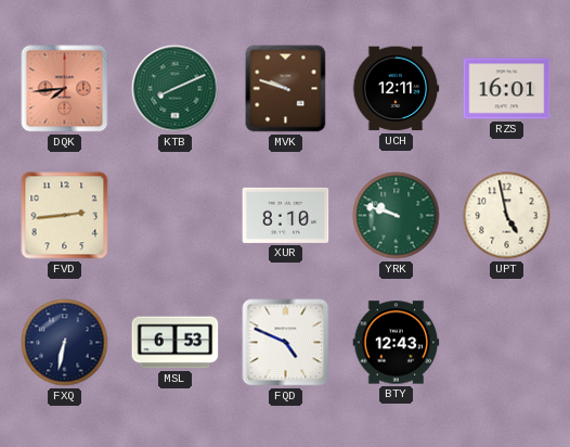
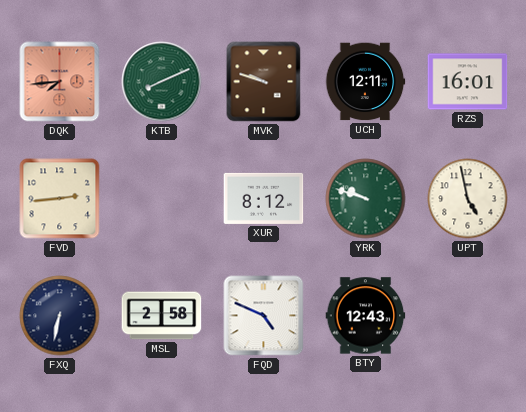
XUR: 8:10 -> 8:12 (264, 198)
MSL: 6:53 -> 2:58 (162, 316)
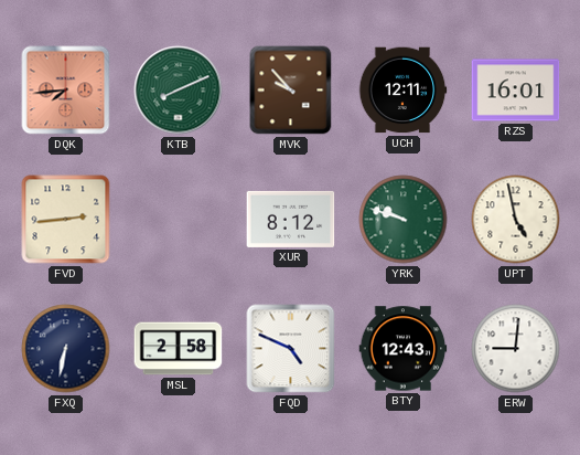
MVK: 9:48 -> 9:53 (291, 91)
ERW: none -> 9:01 (516, 349)
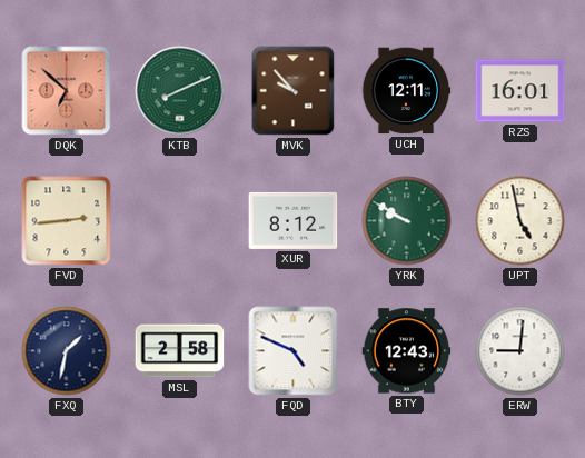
DQK: 7:44 -> 6:52 (67, 91)
YRK: 9:48 -> 9:50 (407, 221)
FXQ: 6:32 -> 1:32 (67, 351)
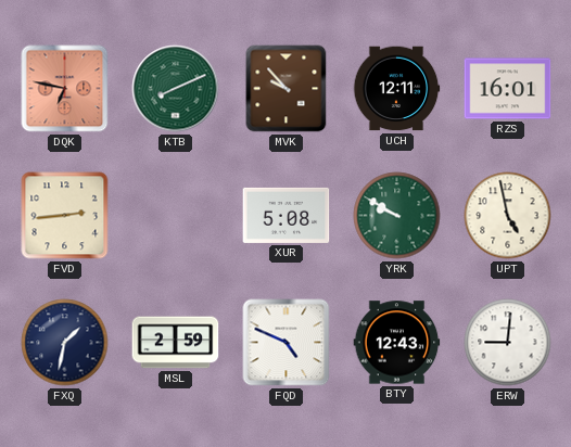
DQK: 6:52 -> 6:47 (65, 89)
XUR: 8:12 -> 5:08 (287, 215)
MSL: 2:58 -> 2:59 (176, 343)
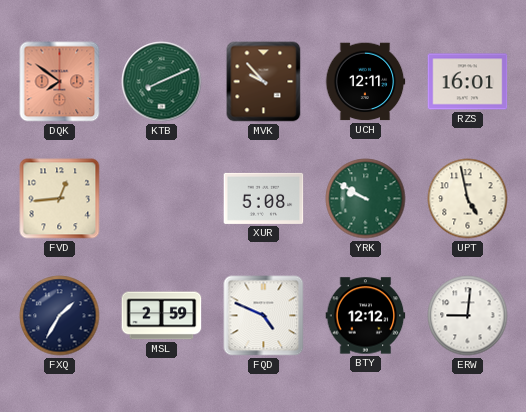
DQK: 6:47 -> 7:51 (60, 82)
FVD: 2:44 -> 12:44 (60, 199)
FXQ: 1:32 -> 1:35 (60, 316)
BTY: 12:43 -> 12:12 (366, 316)
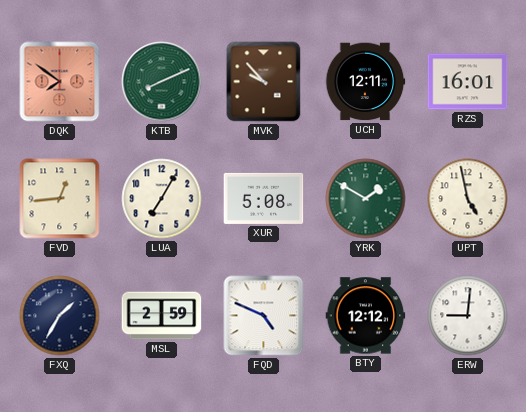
LUA: none -> 7:05 (162, 199)
YRK: 9:50 -> 1:50 (366, 199)
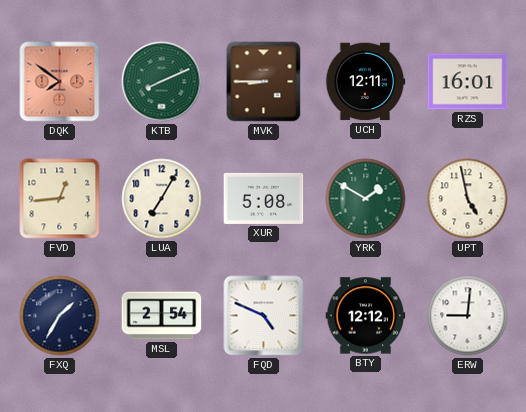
MVK: 9:53 -> 8:45 (264, 82)
MSL: 2:59 -> 2:54 (162, 316)
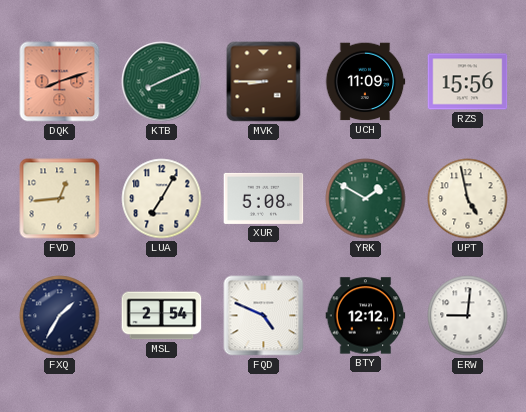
DQK: 7:51 -> 8:12 (60, 82)
UCH: 12:11 -> 11:09 (365, 82)
RZS: 16:01 -> 15:56 (468, 82)
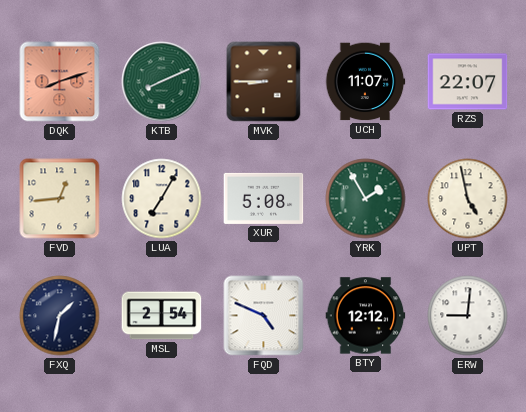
UCH: 11:09 -> 11:07 (365, 82)
RZS: 15:56 -> 22:07 (468, 82)
YRK: 1:50 -> 1:55 (366, 199)
FXQ: 1:35 -> 1:32 (60, 316)
